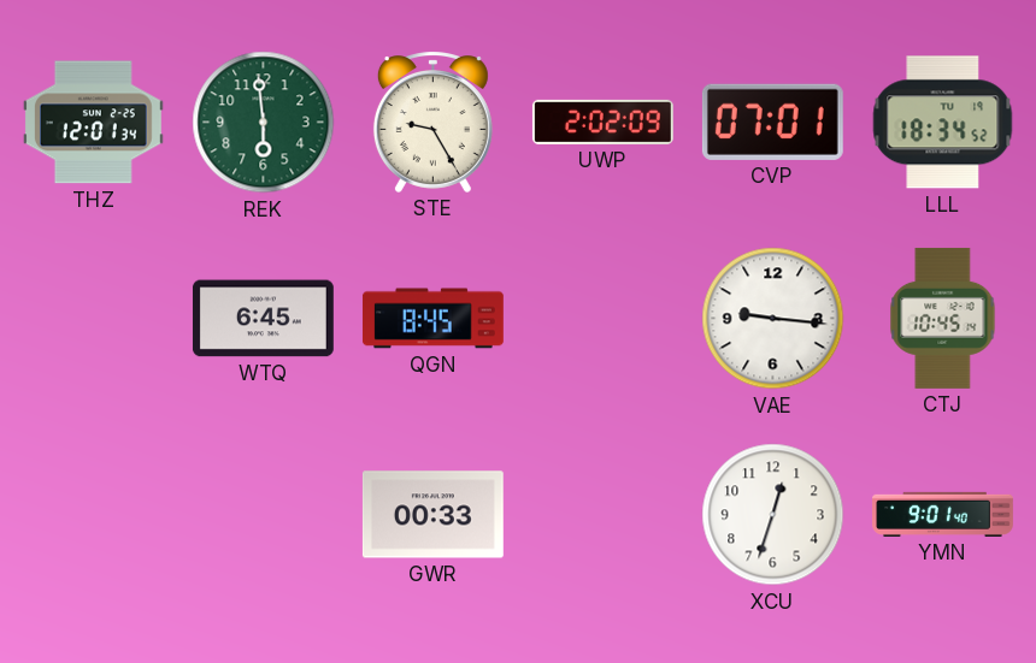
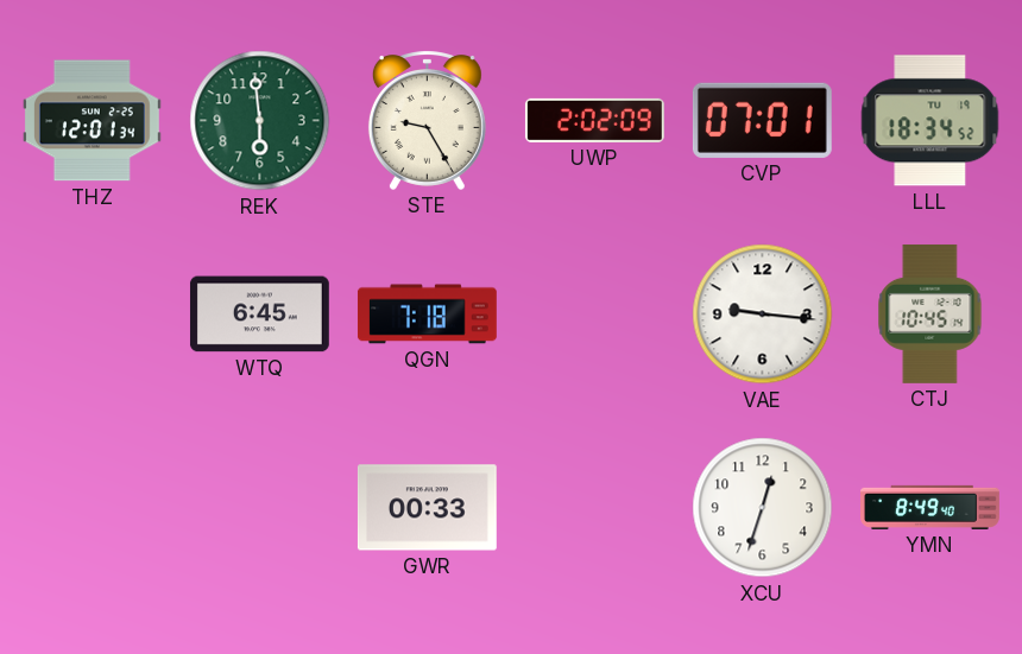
QGN: 8:45 -> 7:18 (427, 315)
YMN: 9:01 -> 8:49 (930, 507)
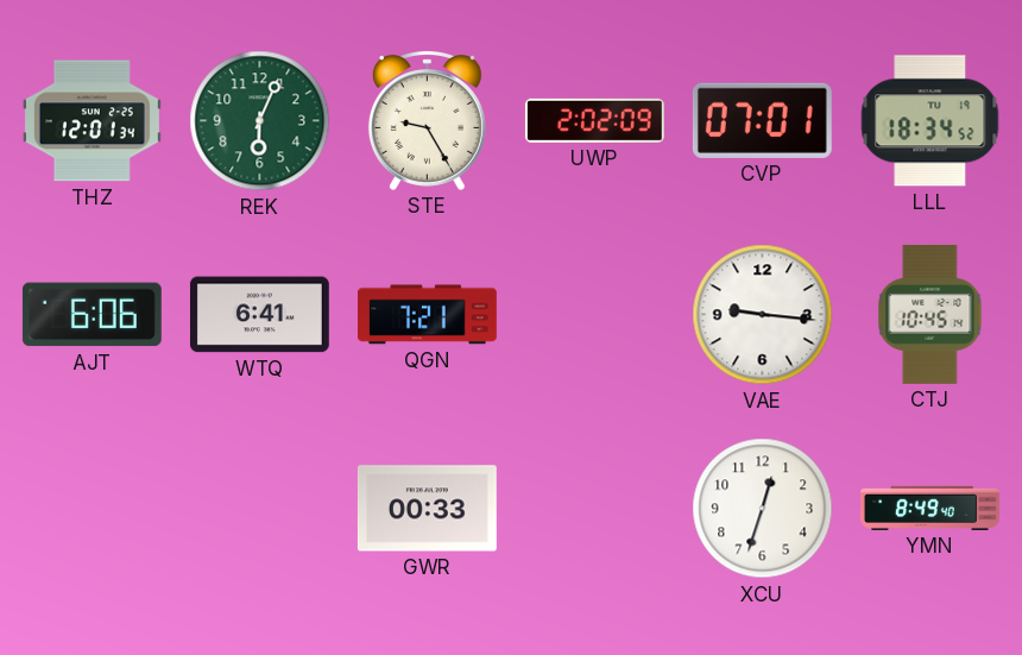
REK: 5:59 -> 6:04 (260, 121)
AJT: none -> 6:06 (92, 315)
WTQ: 6:45 -> 6:41 (259, 315)
QGN: 7:18 -> 7:21 (427, 315)
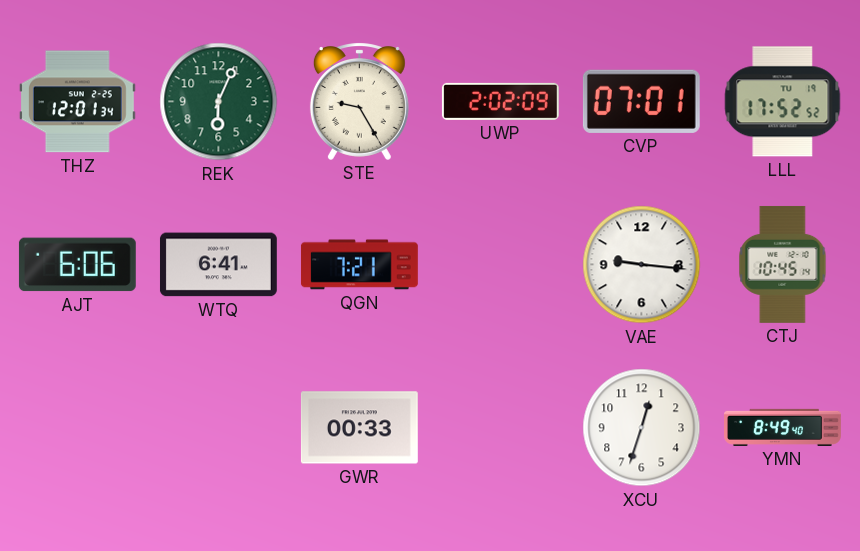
LLL: 18:34 -> 17:52 (783, 102)
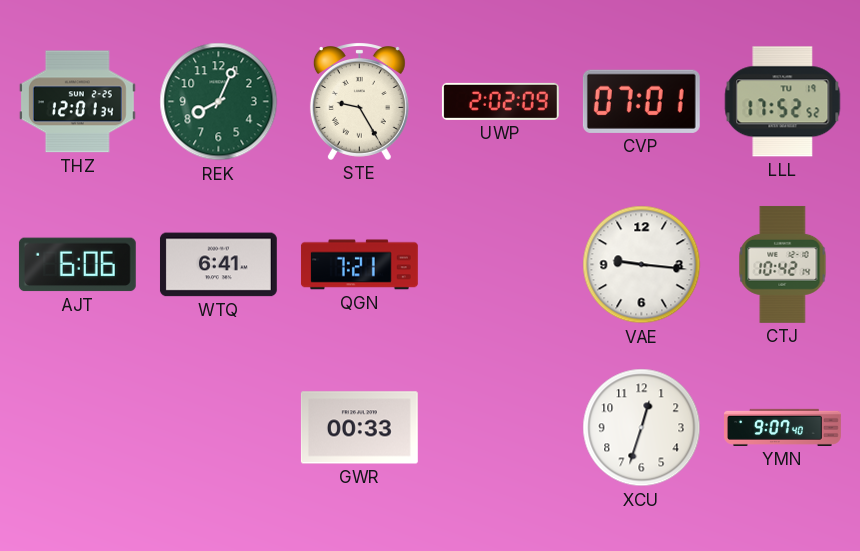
REK: 6:04 -> 8:04 (219, 102)
CTJ: 10:45 -> 10:42 (783, 264)
YMN: 8:49 -> 9:07 (783, 427)
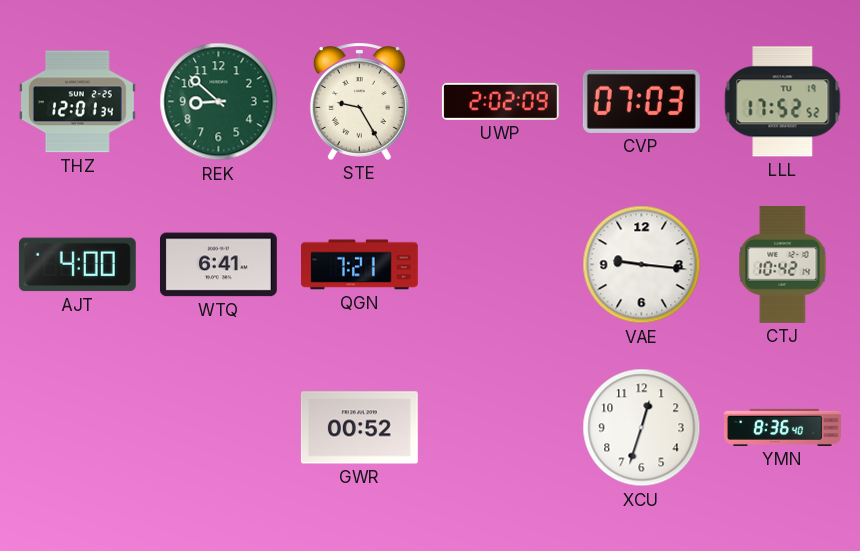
REK: 8:04 -> 8:52 (219, 102)
CVP: 07:01 -> 07:03 (641, 101)
AJT: 6:06 -> 4:00 (77, 265)
GWR: 00:33 -> 00:52 (359, 428)
YMN: 9:07 -> 8:36 (783, 427)
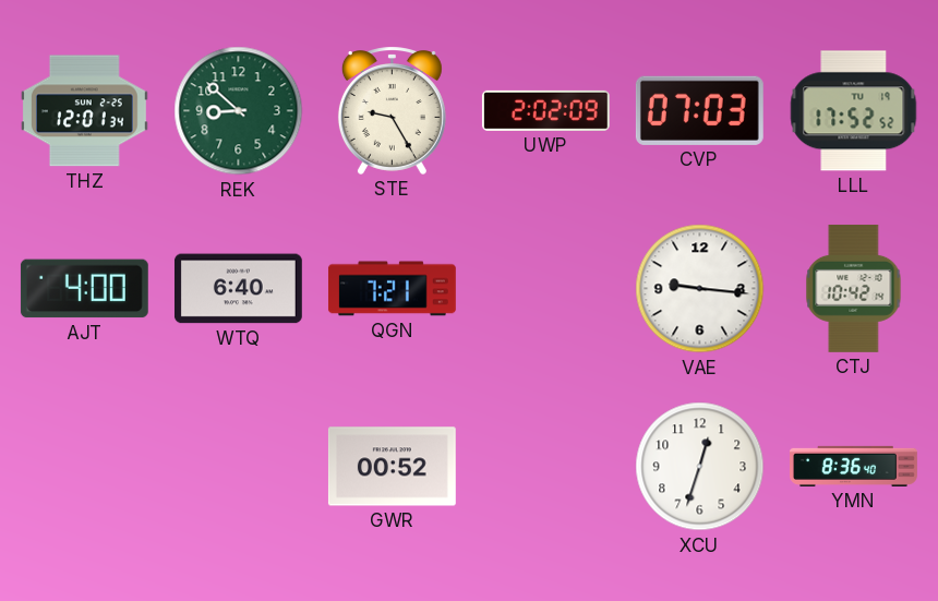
WTQ: 6:41 -> 6:40 (238, 289)
